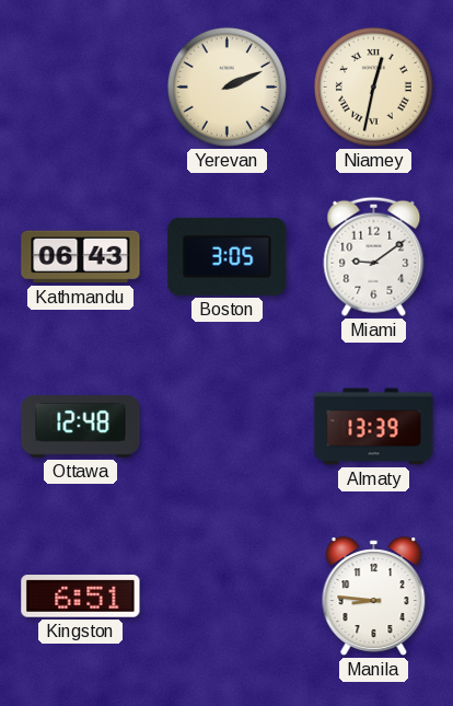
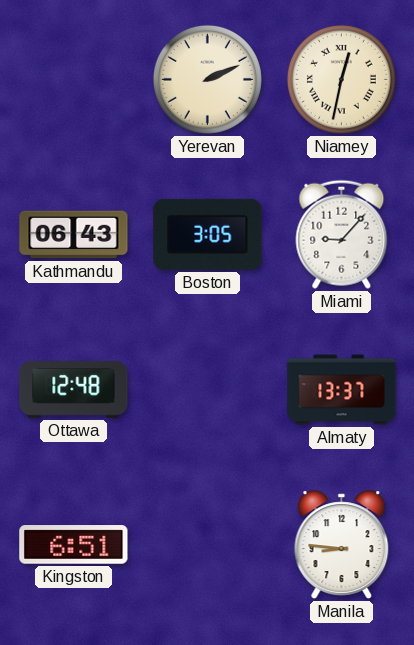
Miami: 9:09 -> 9:07 (342, 234)
Almaty: 13:39 -> 13:37 (342, 390)
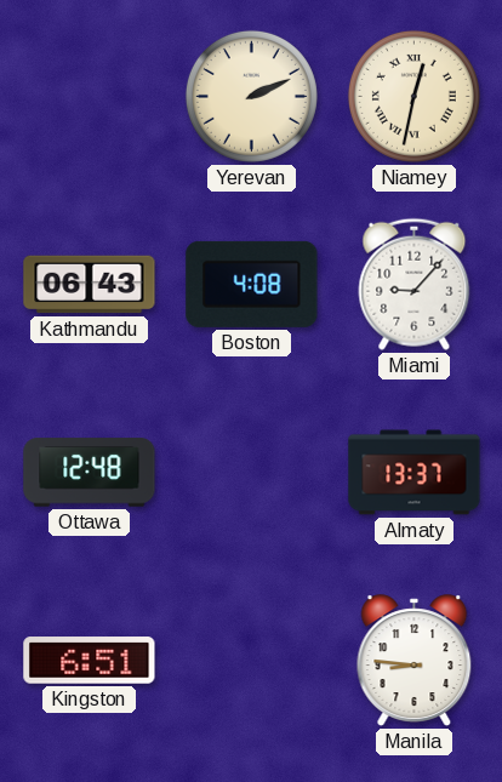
Boston: 3:05 -> 4:08 (252, 284)
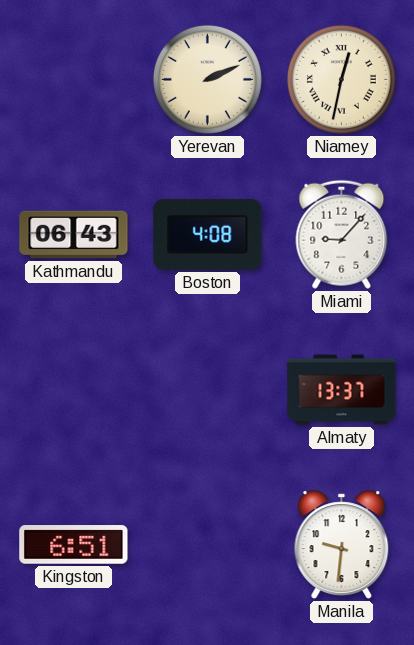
Ottawa: 12:48 -> none (90, 473)
Manila: 8:46 -> 9:31 (342, 545)
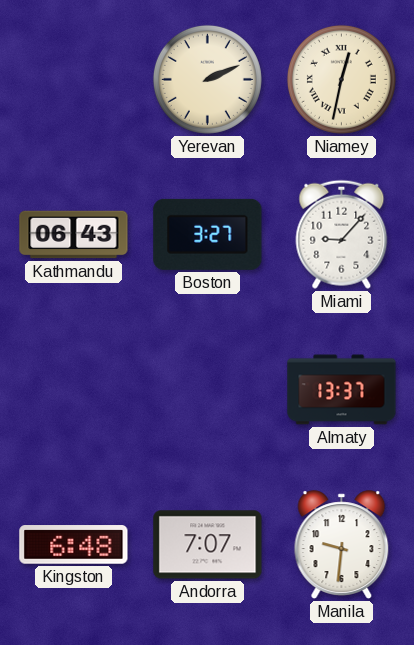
Boston: 4:08 -> 3:27 (208, 234)
Kingston: 6:51 -> 6:48 (74, 545)
Andorra: none -> 7:07 (208, 545)
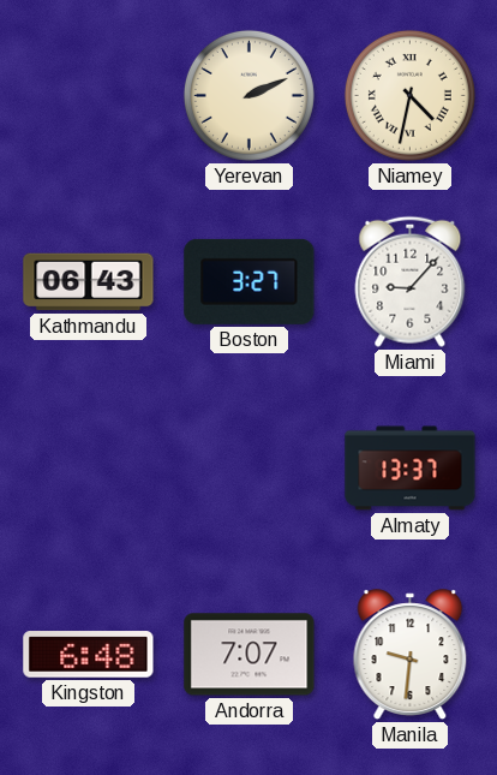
Niamey: 12:32 -> 4:32 (409, 95)
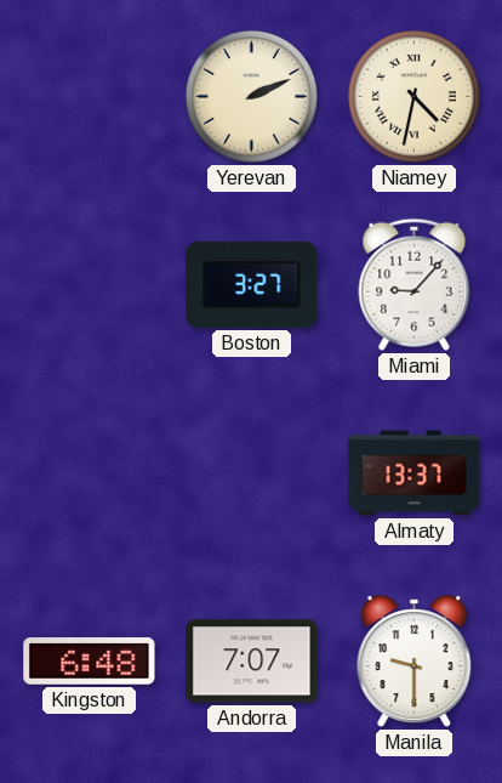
Kathmandu: 06:43 -> none (89, 282)
Manila: 9:31 -> 9:30 (415, 662)
